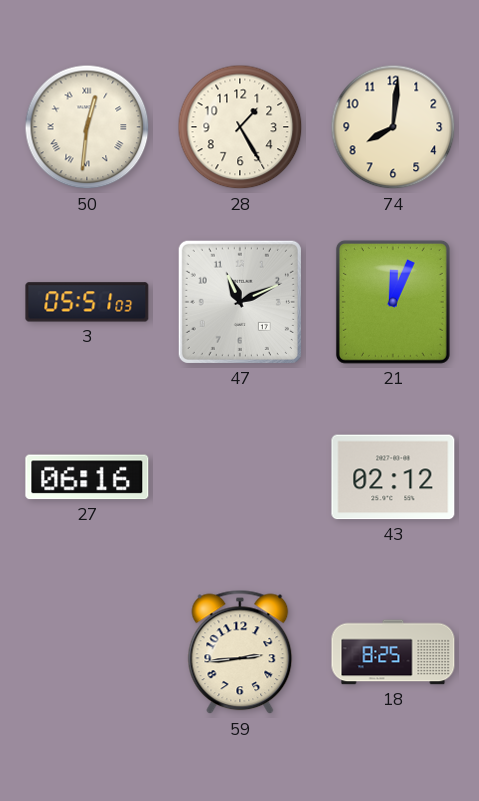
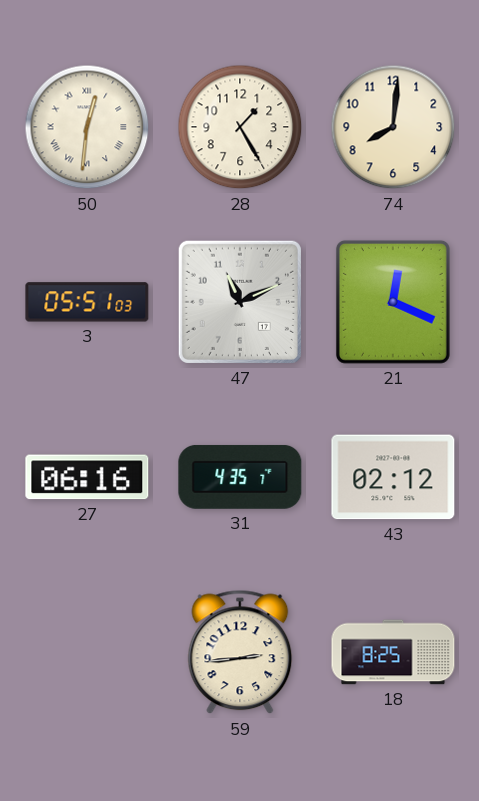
21: 12:04 -> 12:19 (393, 302)
31: none -> 4:35 (240, 477)
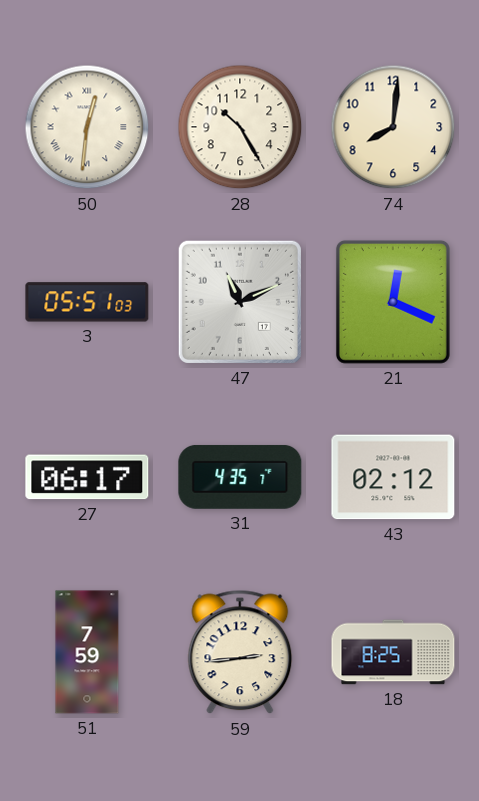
28: 1:25 -> 10:25 (240, 127)
27: 06:16 -> 06:17 (87, 477)
51: none -> 7:59 (87, 652)
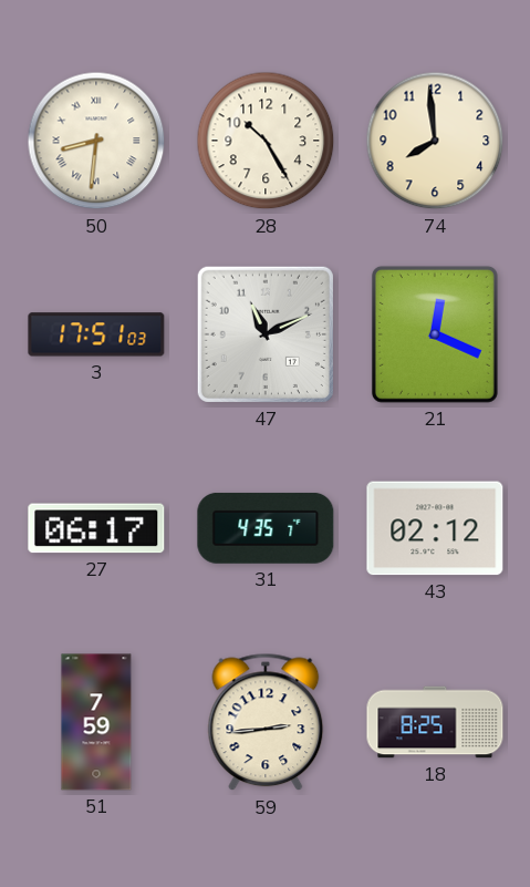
50: 12:31 -> 8:31 (96, 141)
74: 8:01 -> 7:59 (435, 141)
3: 05:51 -> 17:51 (96, 334)
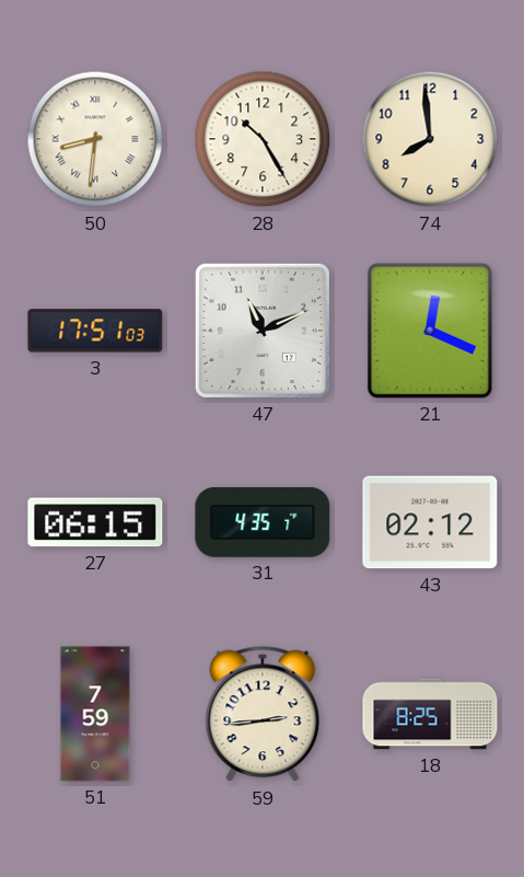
27: 06:17 -> 06:15 (95, 522)
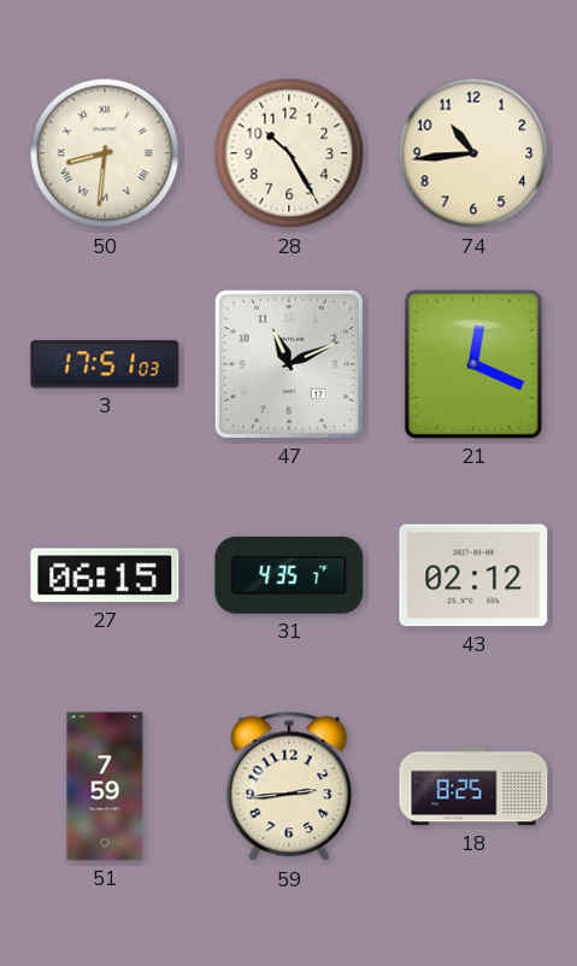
74: 7:59 -> 10:44 (473, 153)
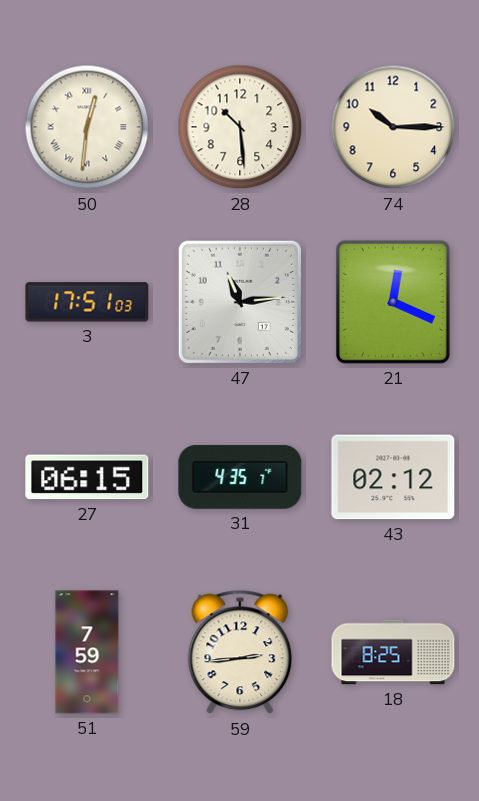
50: 8:31 -> 12:31 (87, 127)
28: 10:25 -> 10:29 (240, 127)
74: 10:44 -> 10:15 (393, 127)
47: 11:11 -> 11:14 (240, 302)
